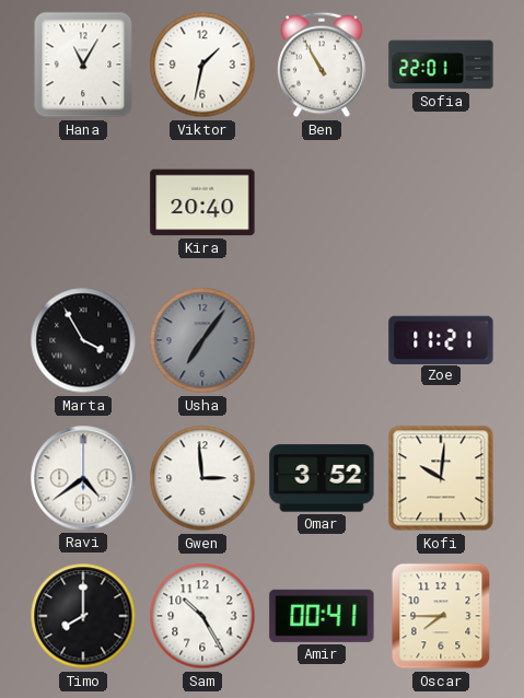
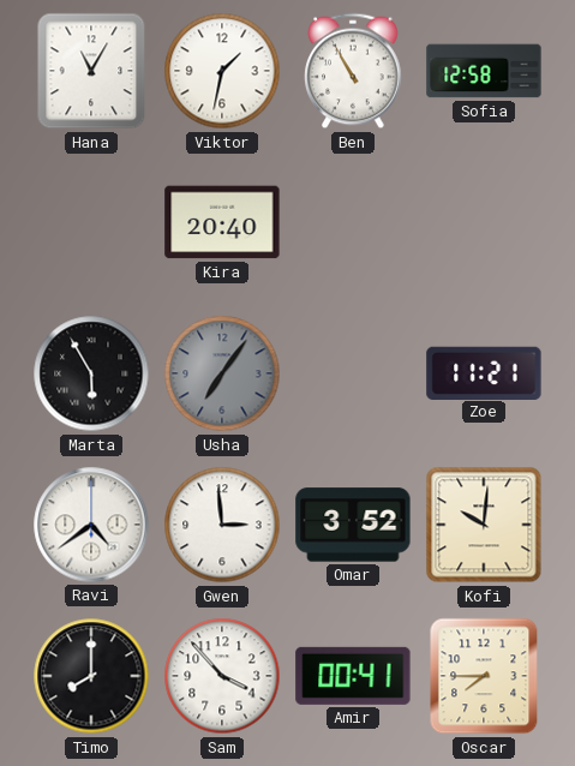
Sofia: 22:01 -> 12:58 (484, 71)
Marta: 3:55 -> 5:55 (91, 373)
Sam: 10:25 -> 3:53 (222, 676)
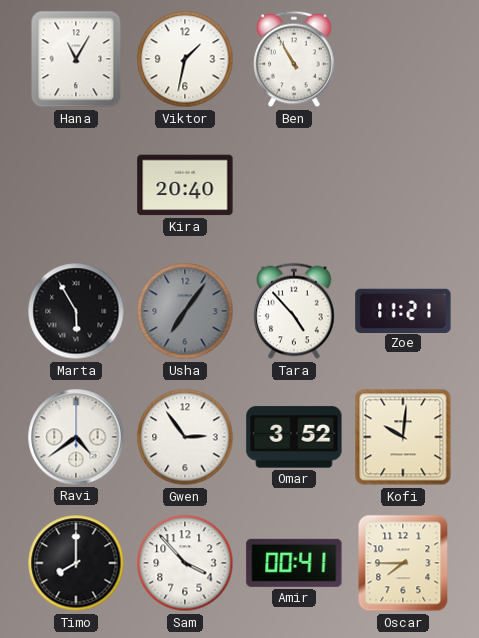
Sofia: 12:58 -> none (484, 71)
Tara: none -> 4:53 (294, 311)
Gwen: 2:59 -> 2:54 (185, 437)
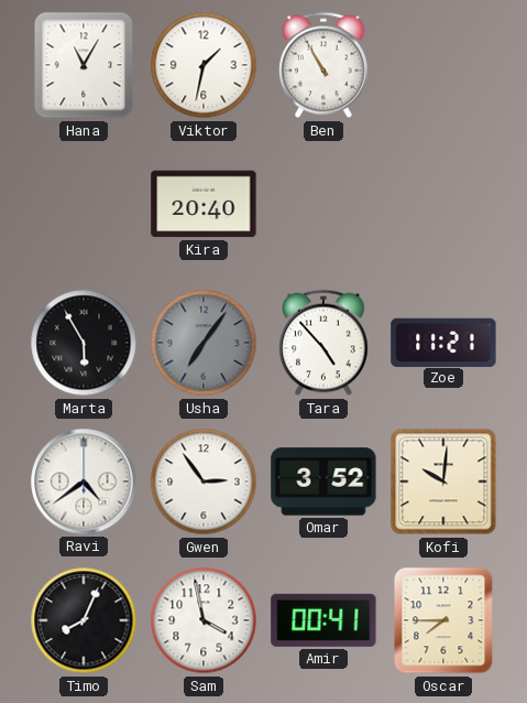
Timo: 8:00 -> 8:04 (84, 620)
Sam: 3:53 -> 3:58 (204, 620)
